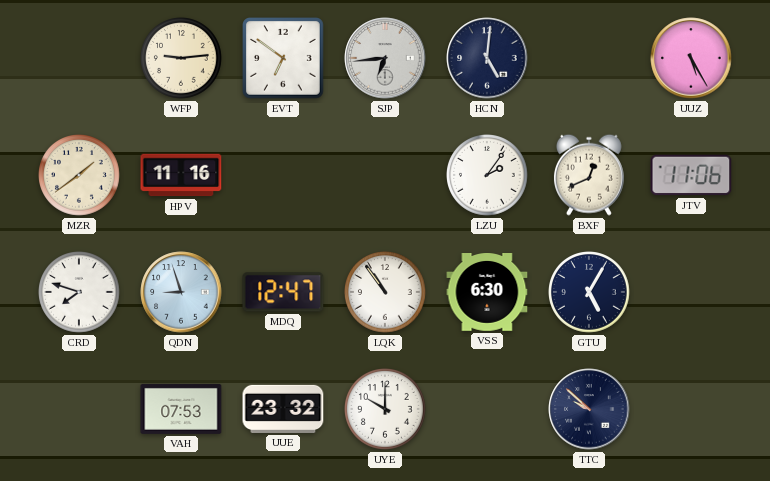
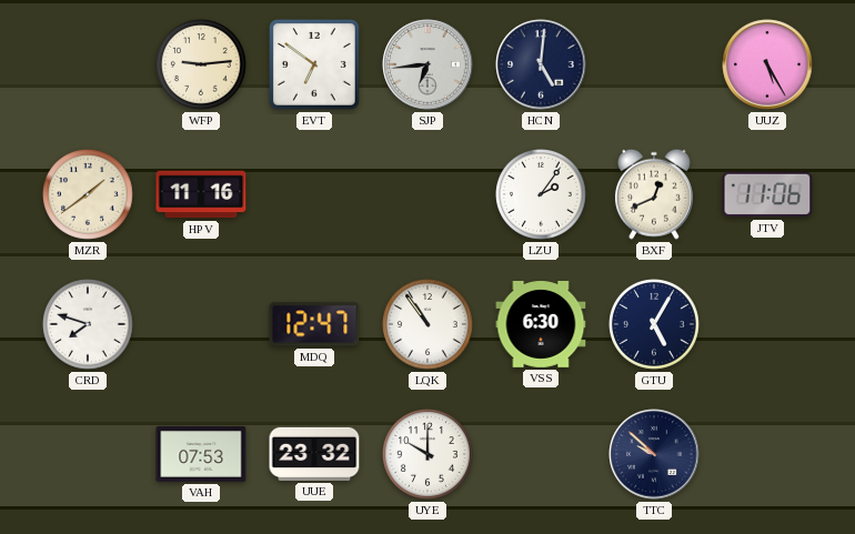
QDN: 8:57 -> none (181, 292)
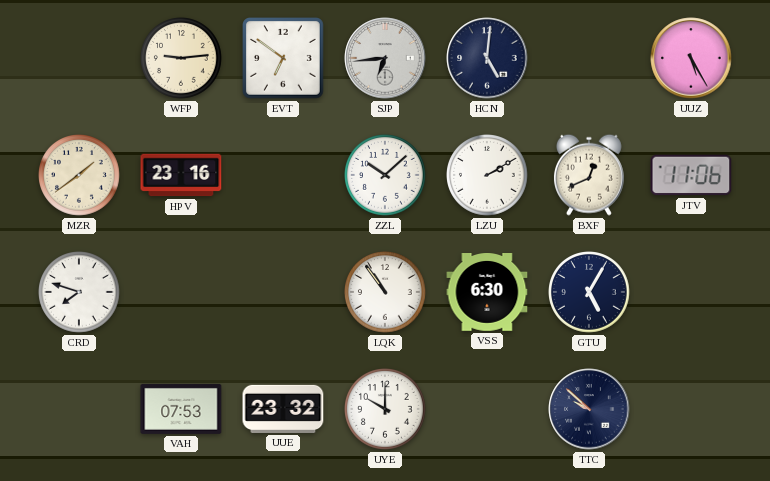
HPV: 11:16 -> 23:16 (181, 175)
ZZL: none -> 10:08 (386, 176)
LZU: 2:06 -> 2:10 (488, 176)
MDQ: 12:47 -> none (314, 324)
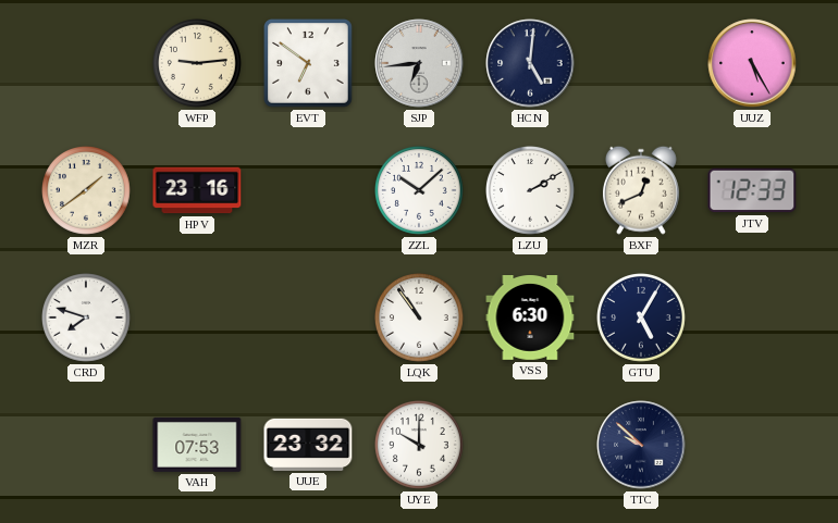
JTV: 11:06 -> 12:33 (752, 190)
